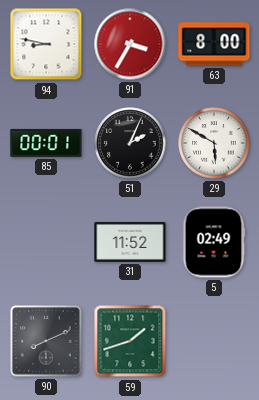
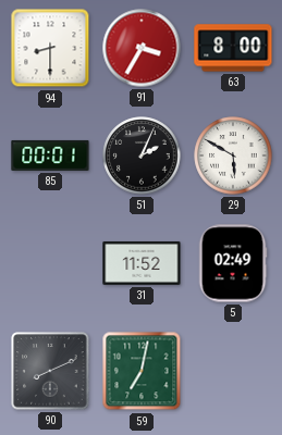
94: 8:47 -> 8:30 (50, 48)
59: 1:42 -> 7:02 (142, 371)
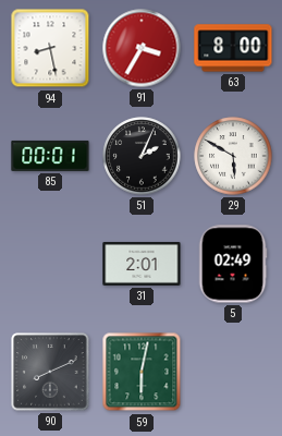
94: 8:30 -> 8:28 (50, 48)
31: 11:52 -> 2:01 (142, 264)
59: 7:02 -> 6:02 (142, 372)
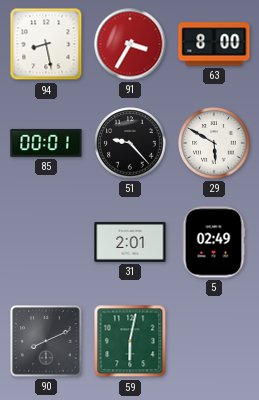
51: 2:04 -> 9:23 (130, 143)
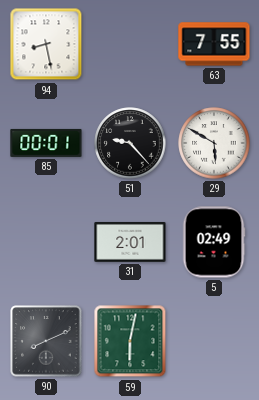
91: 3:35 -> none (130, 44)
63: 8:00 -> 7:55 (214, 44)
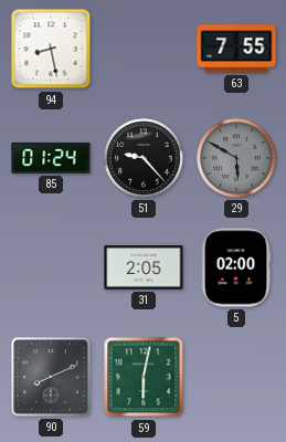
85: 00:01 -> 01:24 (51, 158)
29 dial: white -> grey (236, 158)
31: 2:01 -> 2:05 (144, 267)
5: 02:49 -> 02:00 (236, 267)
